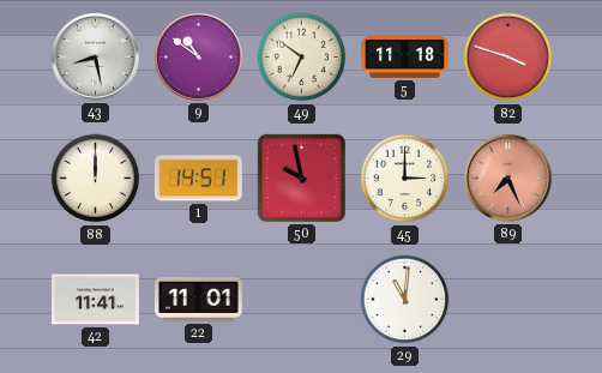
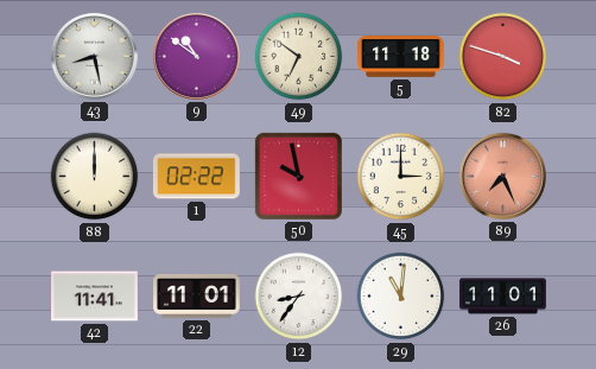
1: 14:51 -> 02:22 (196, 177)
12: none -> 8:36 (299, 297)
26: none -> 11:01 (503, 297)
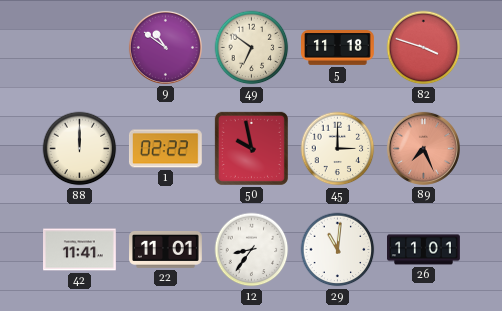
43: 8:28 -> none (94, 56)
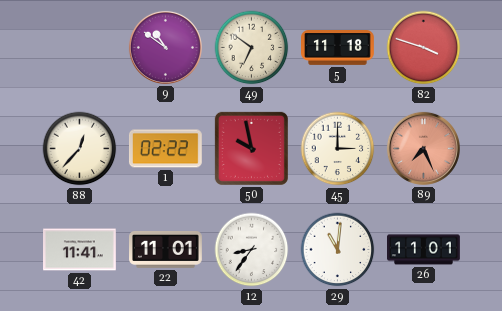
88: 12:00 -> 12:37 (80, 149)
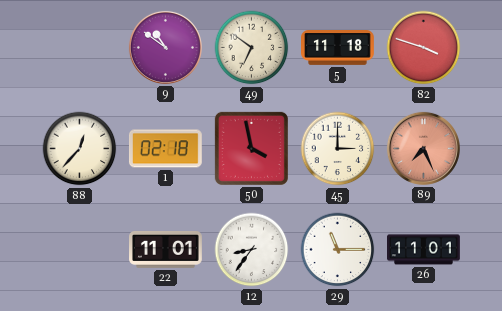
1: 02:22 -> 02:18 (165, 149)
50: 9:58 -> 3:58 (251, 148)
42: 11:41 -> none (80, 250)
29: 11:01 -> 11:15 (338, 250)
